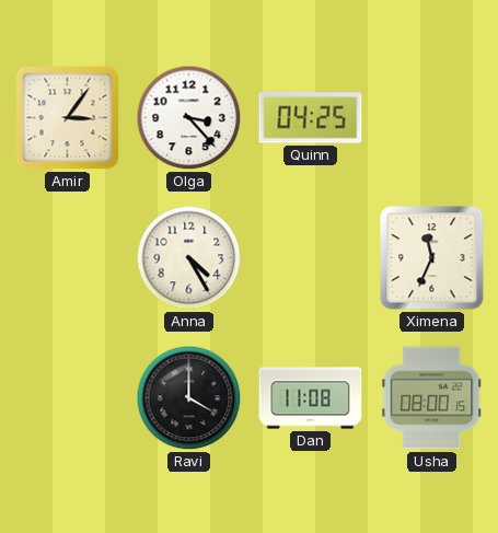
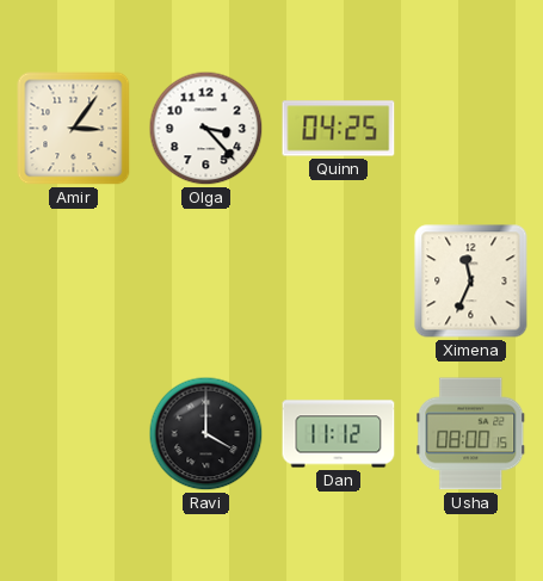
Anna: 4:25 -> none (189, 258)
Dan: 11:08 -> 11:12 (339, 434)
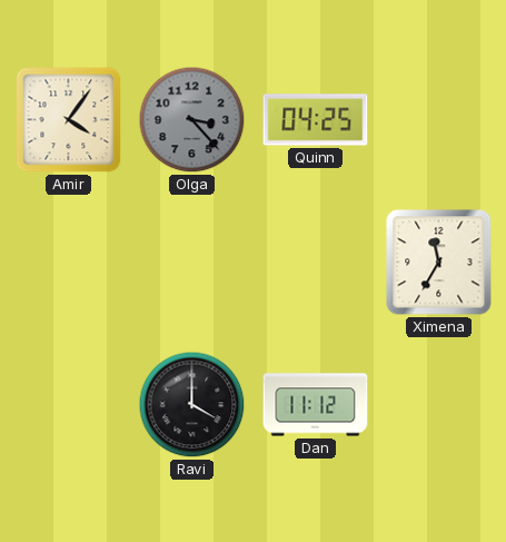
Amir: 3:06 -> 4:06 (69, 120)
Olga dial: white -> grey (192, 120)
Ximena: 11:34 -> 11:35 (439, 263)
Usha: 08:00 -> none (471, 434)
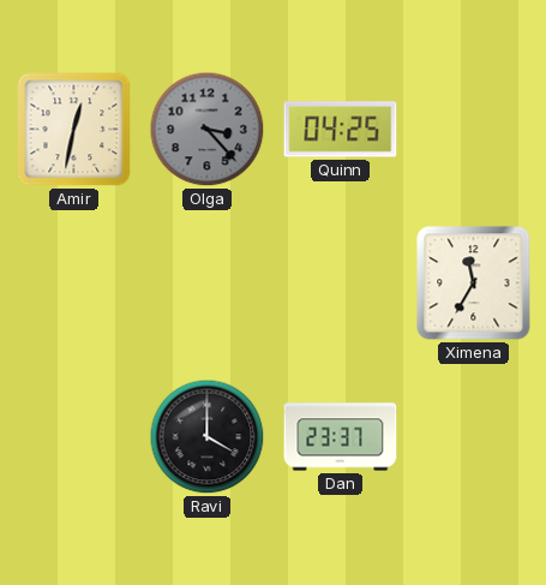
Amir: 4:06 -> 12:32 (74, 130)
Dan: 11:12 -> 23:37 (341, 437)
